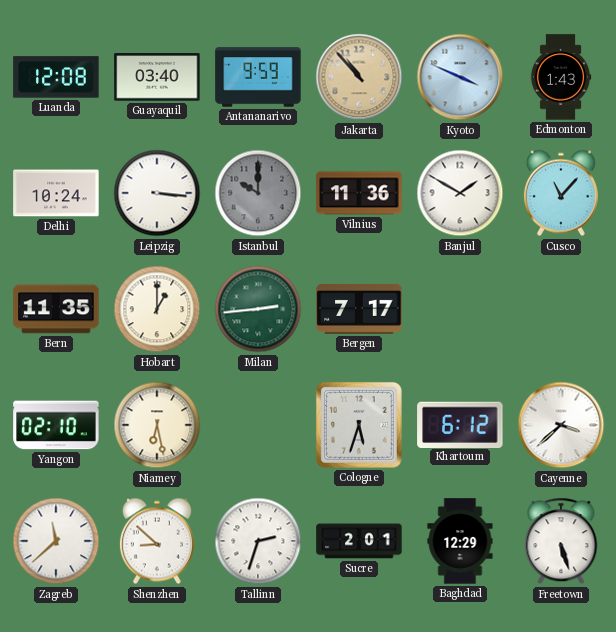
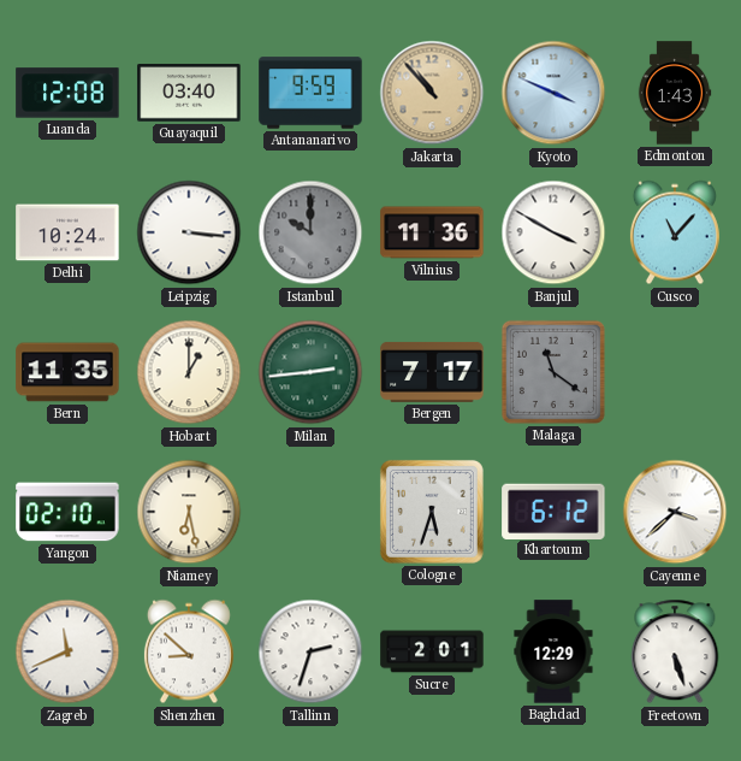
Banjul: 1:50 -> 3:50 (553, 232)
Malaga: none -> 11:21 (553, 372)
Zagreb: 11:38 -> 11:41 (67, 651)
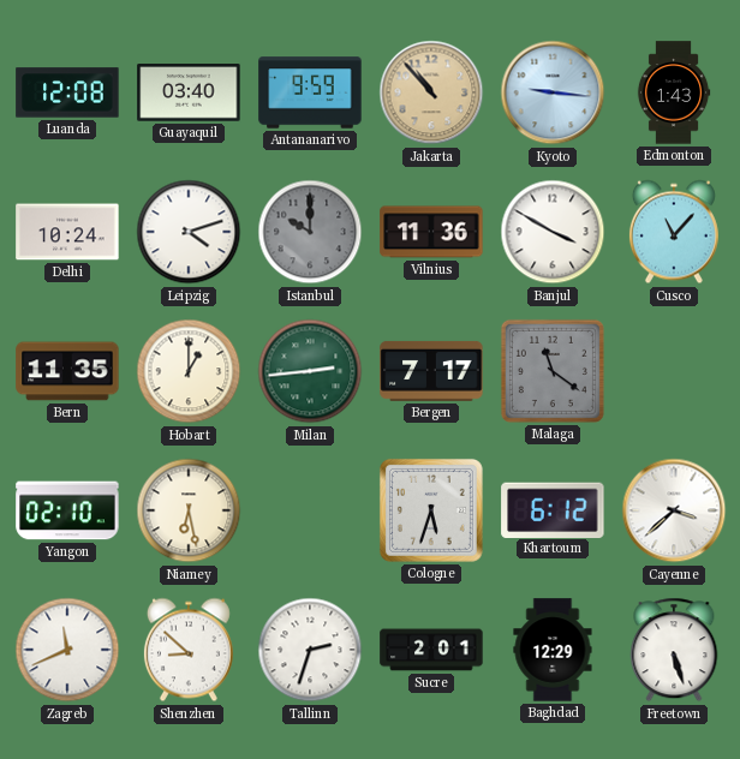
Kyoto: 3:49 -> 9:16 (553, 92)
Leipzig: 3:16 -> 4:12 (189, 232)
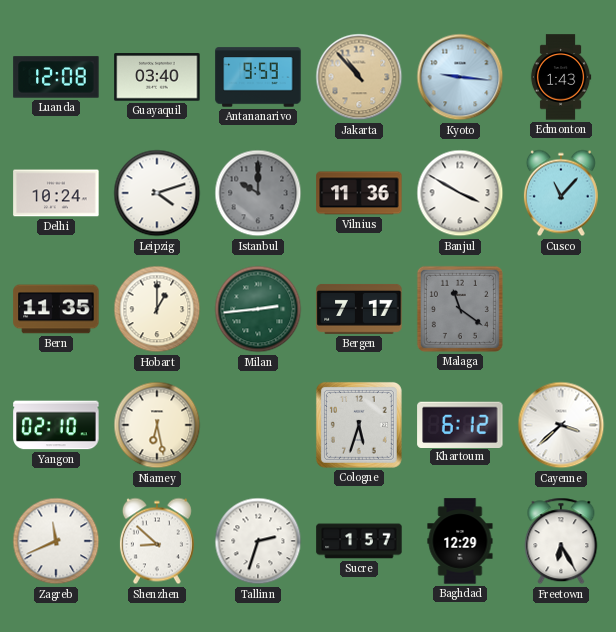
Sucre: 2:01 -> 1:57 (359, 541)
Freetown: 5:27 -> 6:25 (561, 541)
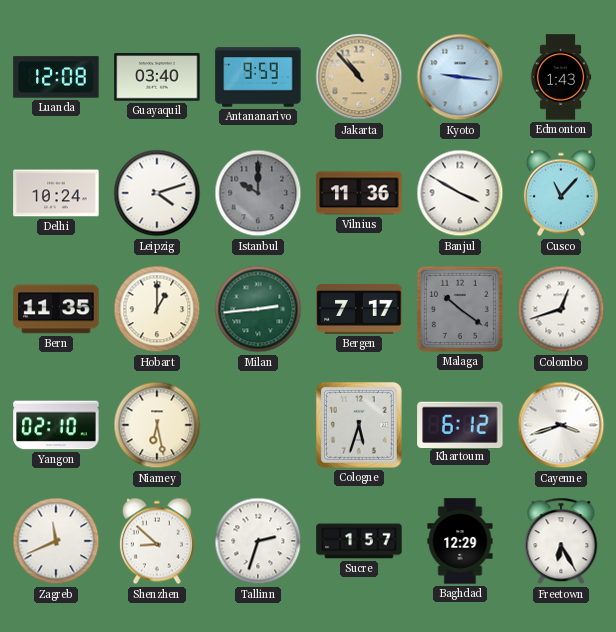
Malaga: 11:21 -> 10:21 (460, 309)
Colombo: none -> 12:42 (561, 309)
Cayenne: 3:38 -> 3:42 (561, 425)
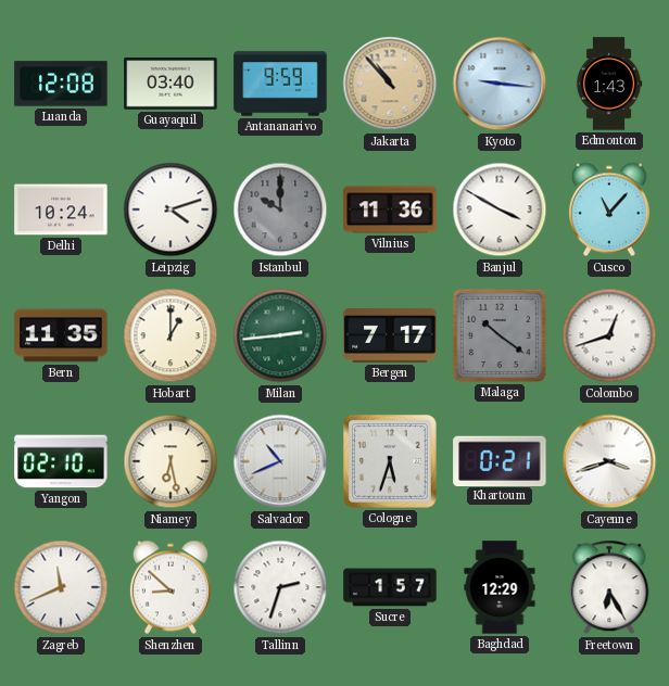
Salvador: none -> 10:41 (280, 461)
Khartoum: 6:12 -> 0:21 (500, 460)
